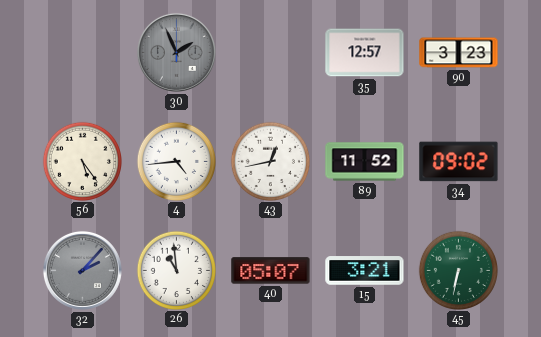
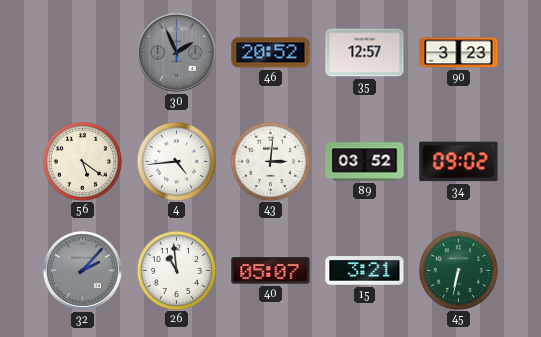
46: none -> 20:52 (271, 53)
56: 5:24 -> 5:21 (82, 161)
43: 12:43 -> 3:01 (270, 161)
89: 11:52 -> 03:52 (365, 162)
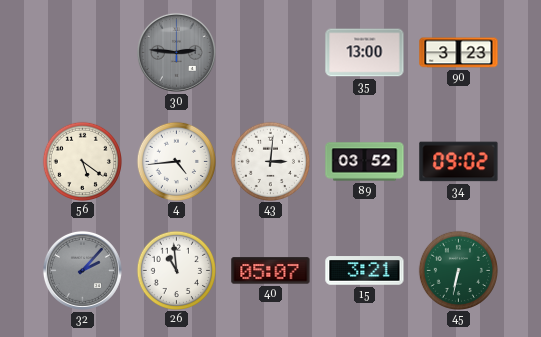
30: 1:56 -> 2:46 (176, 52)
46: 20:52 -> none (271, 53)
35: 12:57 -> 13:00 (365, 53)
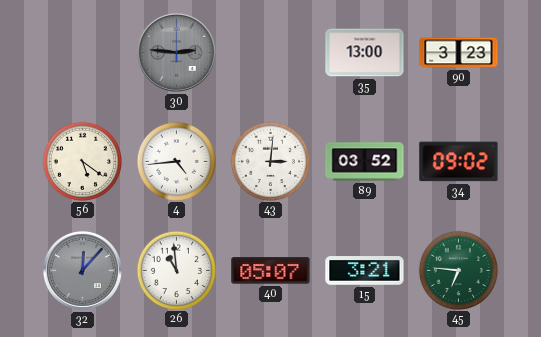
32: 2:07 -> 12:07 (82, 270)
45: 6:32 -> 6:46 (458, 270)
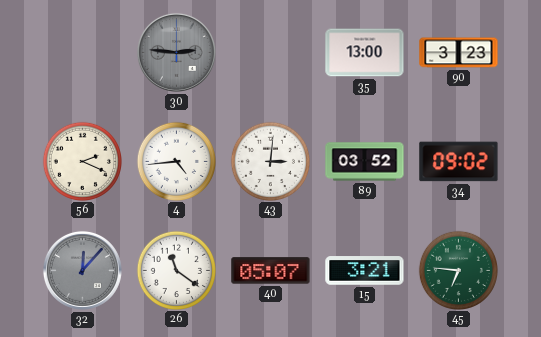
56: 5:21 -> 2:19 (82, 161)
26: 10:59 -> 11:21 (176, 270)
